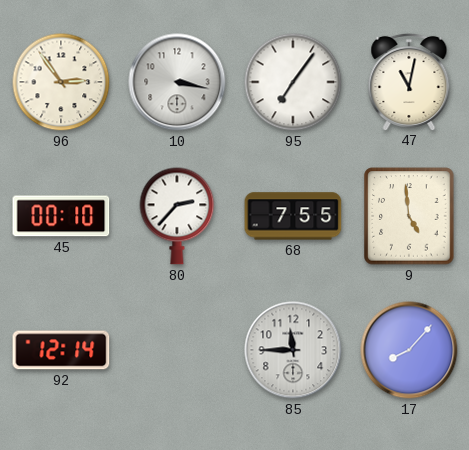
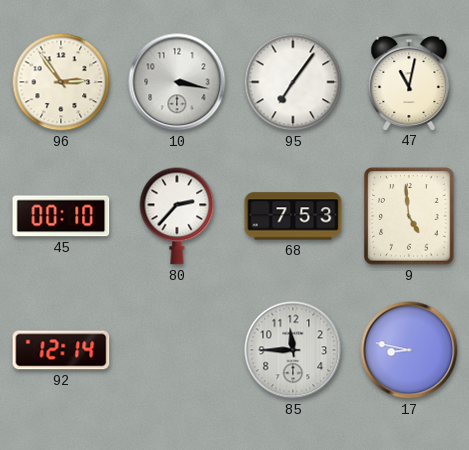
68: 7:55 -> 7:53 (293, 216)
17: 8:07 -> 8:47 (409, 350)
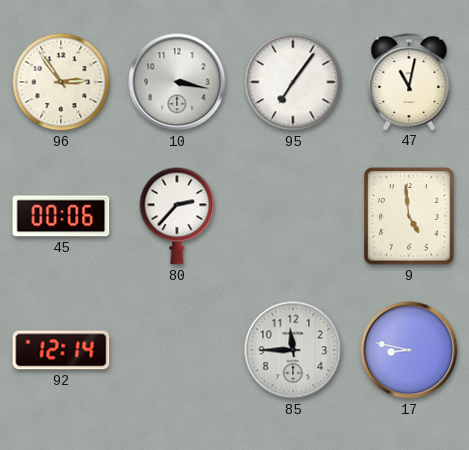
45: 00:10 -> 00:06 (61, 216)
68: 7:53 -> none (293, 216)
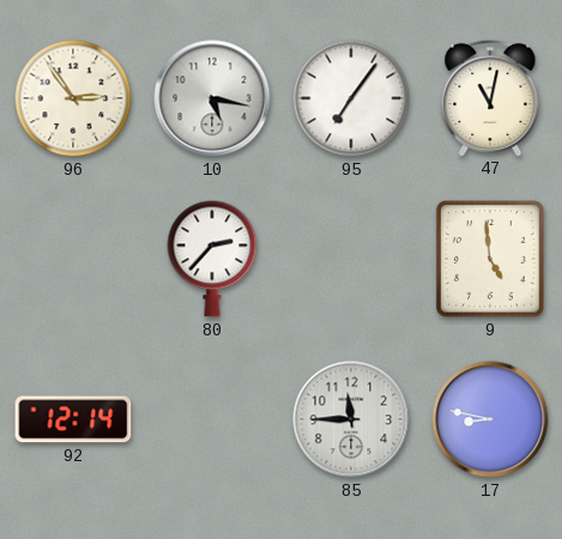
10: 3:17 -> 5:17 (212, 98)
45: 00:06 -> none (61, 216)
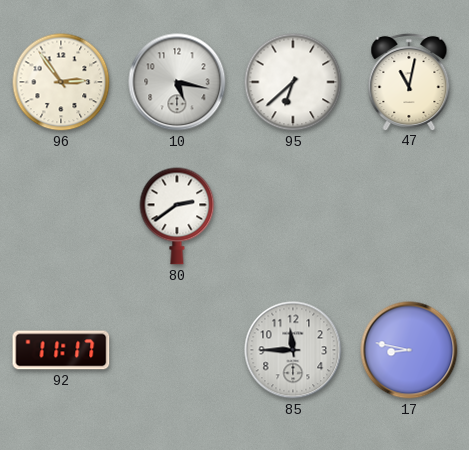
95: 7:06 -> 6:38 (293, 82)
80: 2:37 -> 2:39 (177, 216)
9: 4:59 -> none (490, 259)
92: 12:14 -> 11:17 (61, 350)
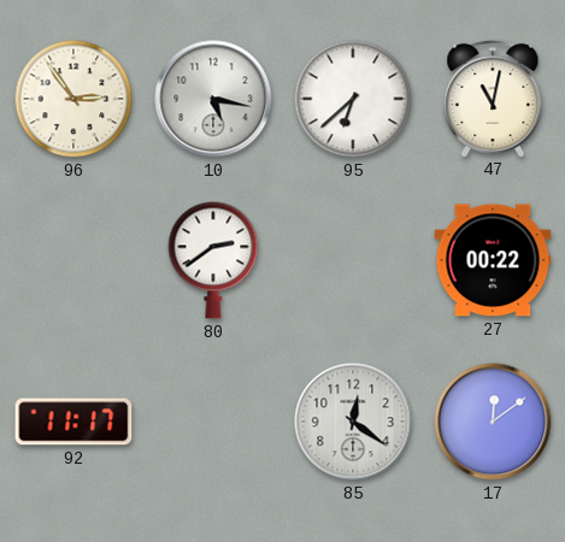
27: none -> 00:22 (493, 260)
85: 11:45 -> 12:21 (353, 422)
17: 8:47 -> 12:09 (493, 422)
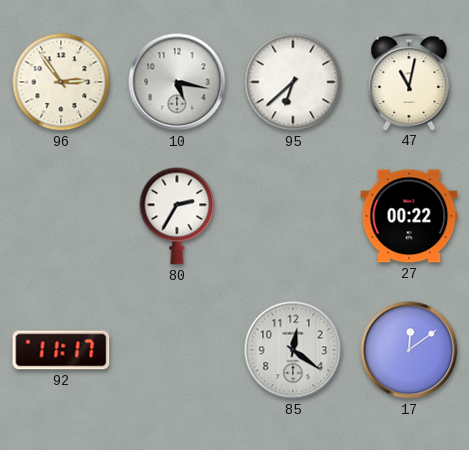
80: 2:39 -> 2:35 (177, 216)
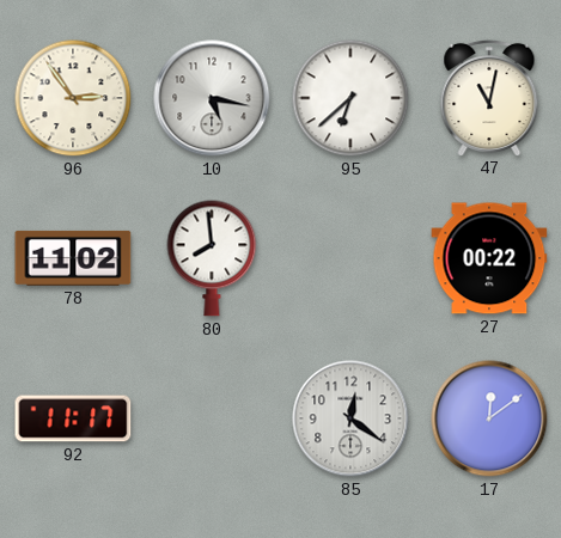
78: none -> 11:02 (73, 258)
80: 2:35 -> 7:59 (212, 258)
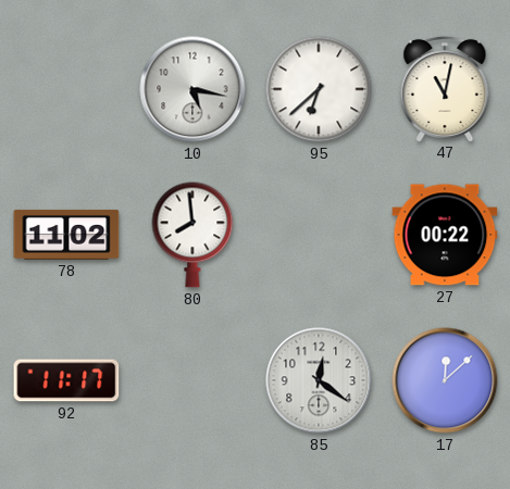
96: 2:54 -> none (73, 98)
17: 12:09 -> 12:08 (445, 380)
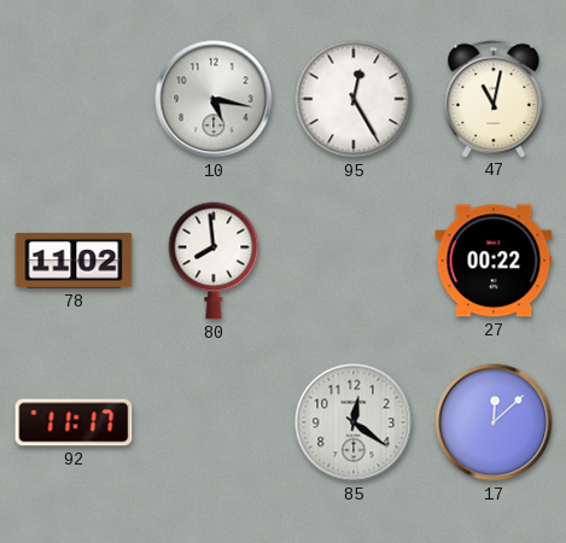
95: 6:38 -> 12:25 (354, 99)
